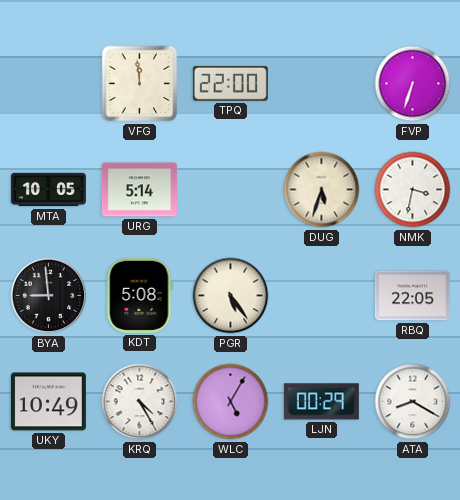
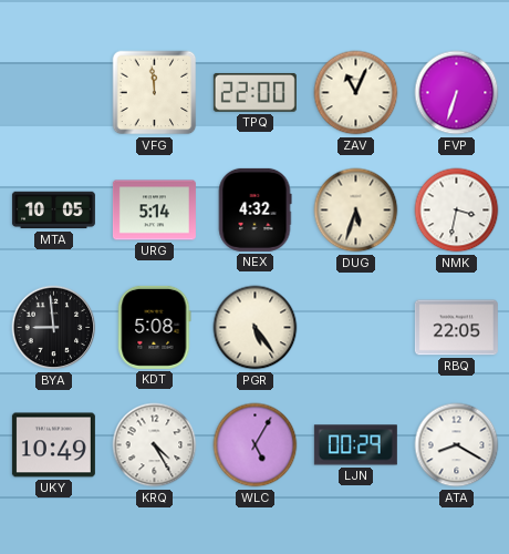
ZAV: none -> 11:04 (356, 93)
NEX: none -> 4:32 (254, 209)
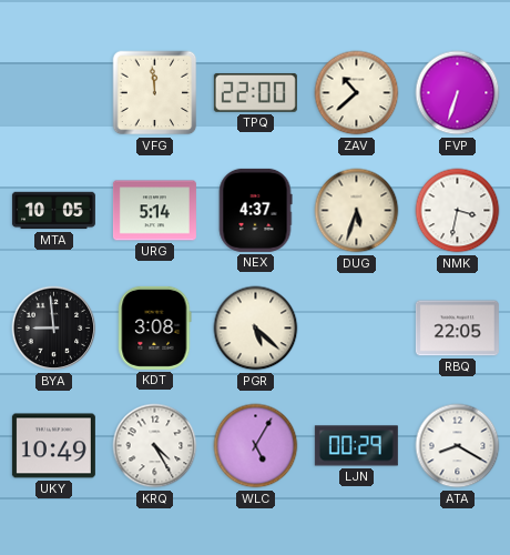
ZAV: 11:04 -> 10:38 (357, 93)
NEX: 4:32 -> 4:37 (255, 210)
KDT: 5:08 -> 3:08 (155, 327)
PGR: 5:24 -> 5:22 (256, 329)
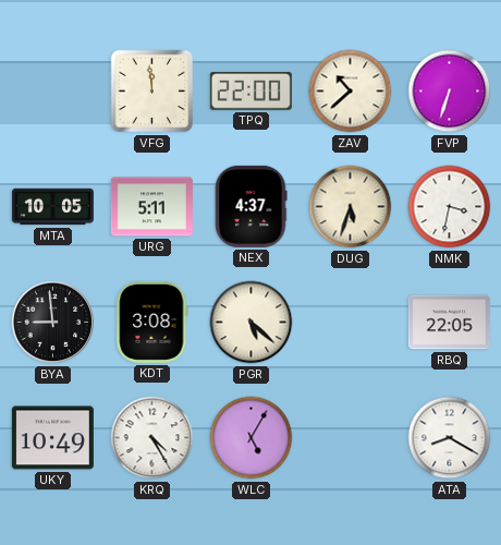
URG: 5:14 -> 5:11 (151, 207)
LJN: 00:29 -> none (356, 446)
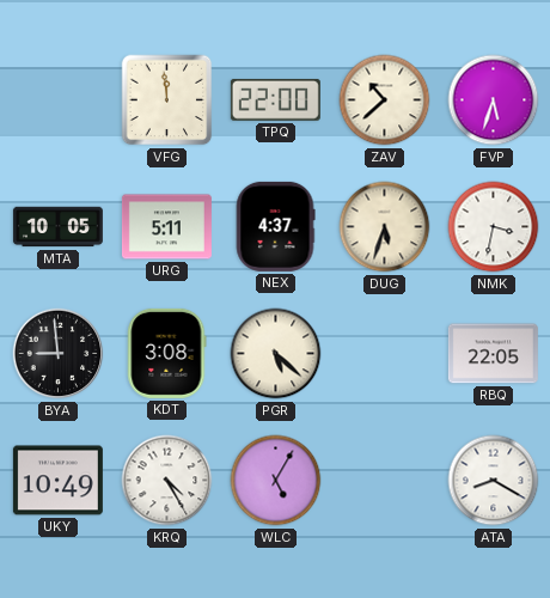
FVP: 6:33 -> 5:33 (494, 100)
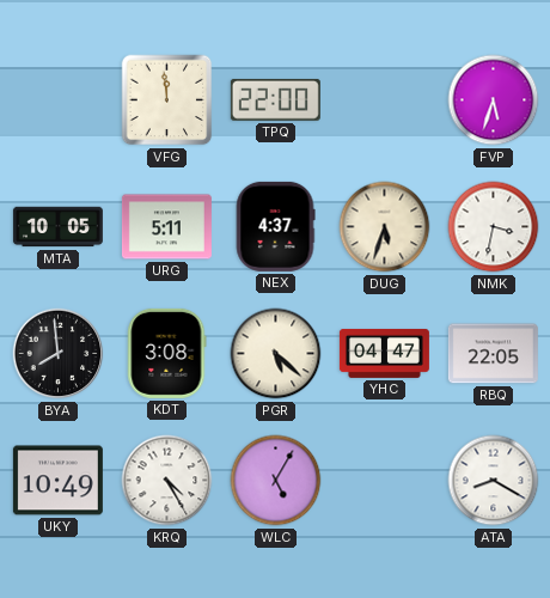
ZAV: 10:38 -> none (385, 100)
BYA: 8:59 -> 7:59 (59, 354)
YHC: none -> 04:47 (384, 353)
